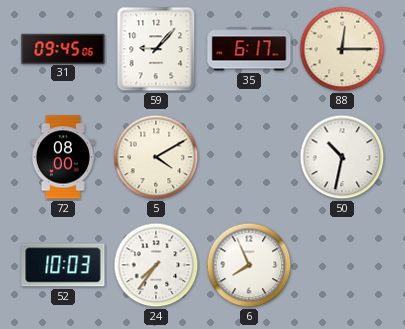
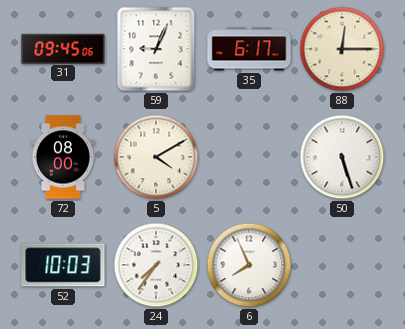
59: 9:07 -> 9:04 (156, 49)
50: 10:32 -> 5:27 (342, 157)
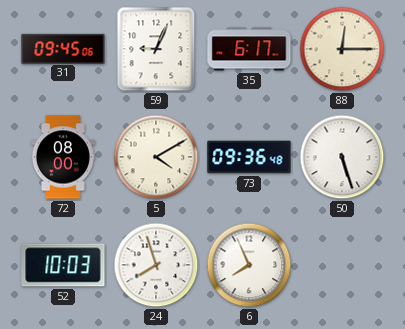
73: none -> 09:36 (249, 157)
24: 7:36 -> 7:57 (156, 265)
